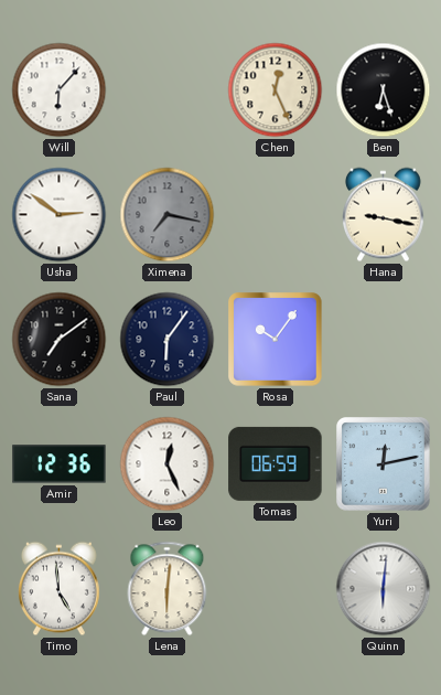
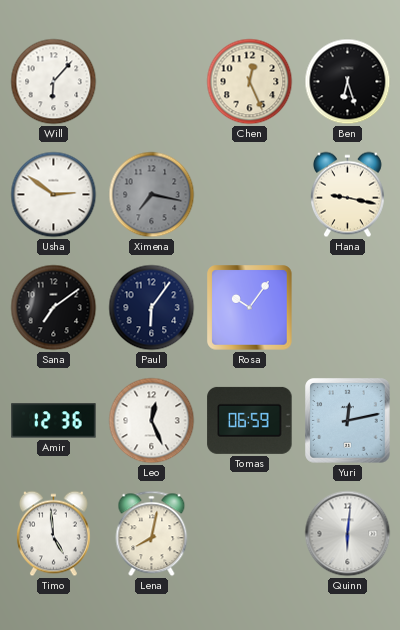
Lena: 6:01 -> 8:02 (152, 534)
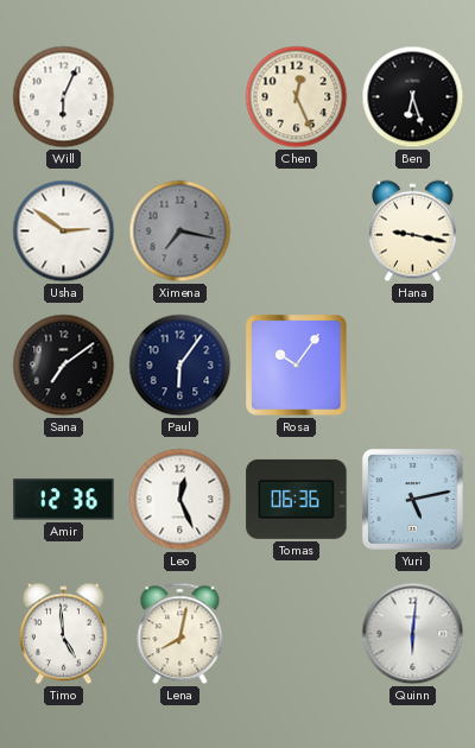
Will: 6:07 -> 6:04 (64, 97)
Tomas: 06:59 -> 06:36 (297, 499)
Yuri: 12:13 -> 5:13 (413, 500)
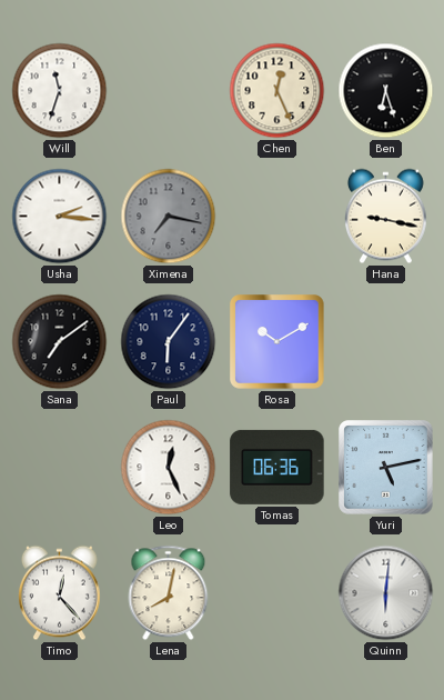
Will: 6:04 -> 11:33 (60, 91)
Usha: 2:51 -> 2:16 (60, 217)
Rosa: 10:06 -> 10:10 (277, 342)
Amir: 12:36 -> none (64, 500)
Timo: 4:59 -> 12:23 (59, 593)
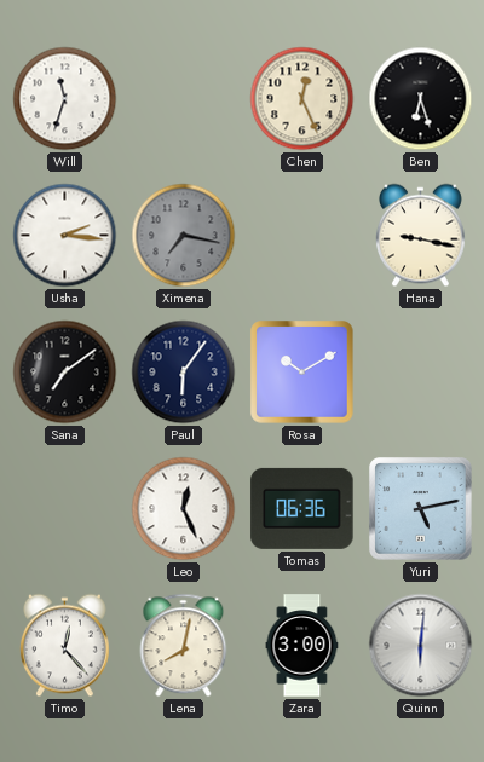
Zara: none -> 3:00 (302, 646)
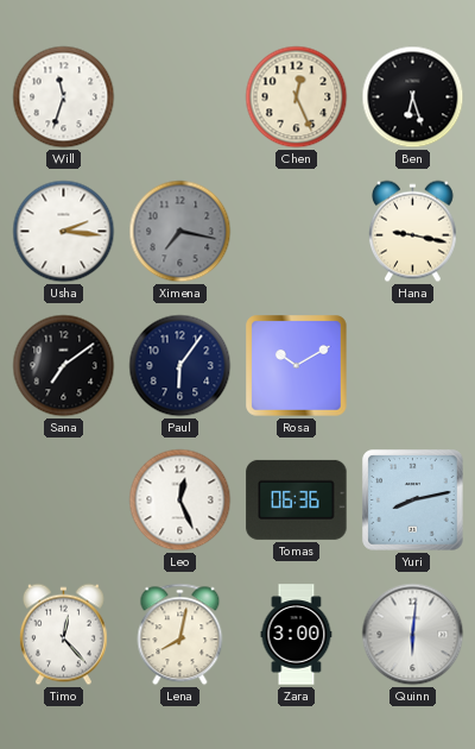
Yuri: 5:13 -> 8:13 (413, 501)
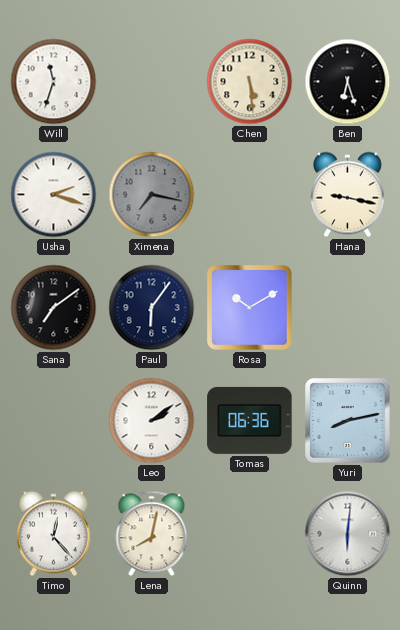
Chen: 12:26 -> 5:29 (250, 82)
Usha: 2:16 -> 2:18 (54, 195)
Leo: 12:26 -> 2:09 (152, 421)
Zara: 3:00 -> none (297, 635)
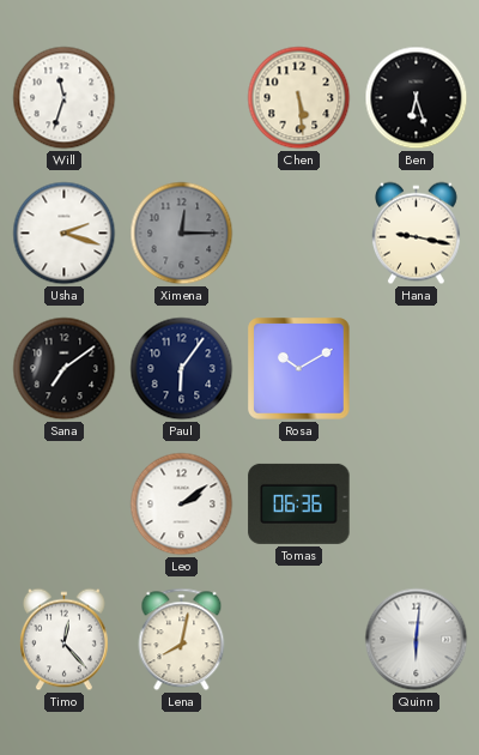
Ximena: 7:17 -> 12:15 (182, 234)
Yuri: 8:13 -> none (348, 421)
